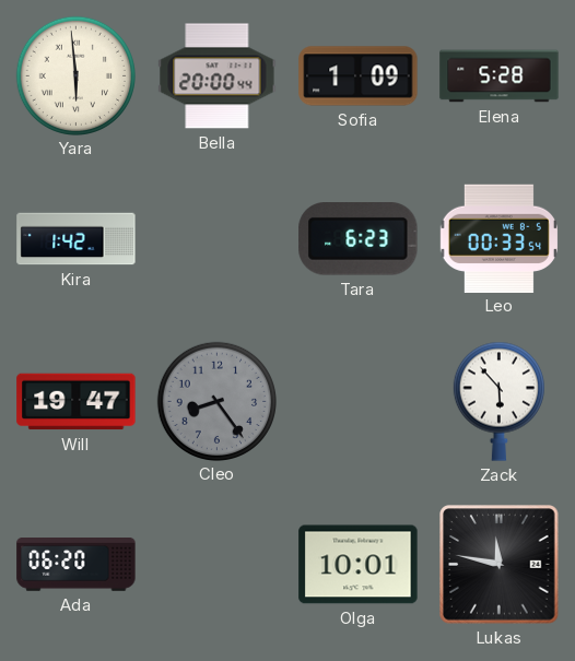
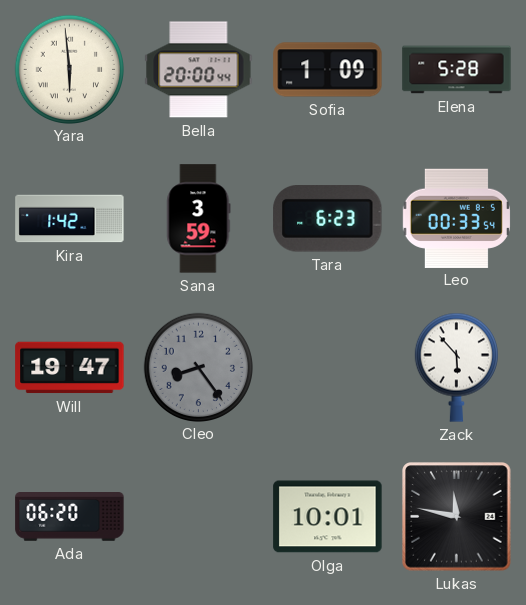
Sana: none -> 3:59 (199, 219)
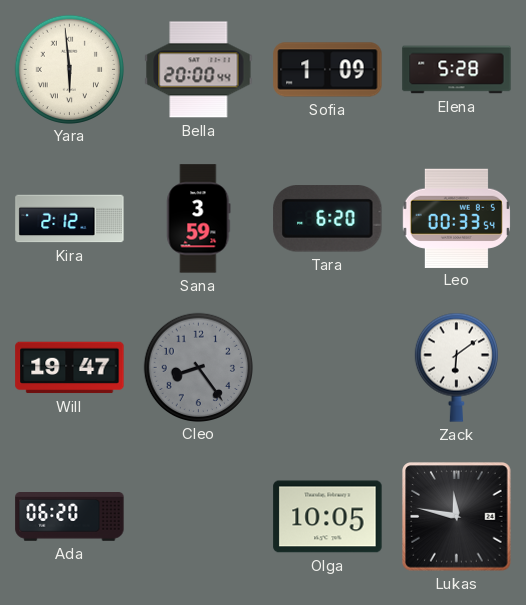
Kira: 1:42 -> 2:12 (70, 219)
Tara: 6:23 -> 6:20 (328, 219)
Zack: 5:53 -> 6:09 (456, 367)
Olga: 10:01 -> 10:05 (328, 517)
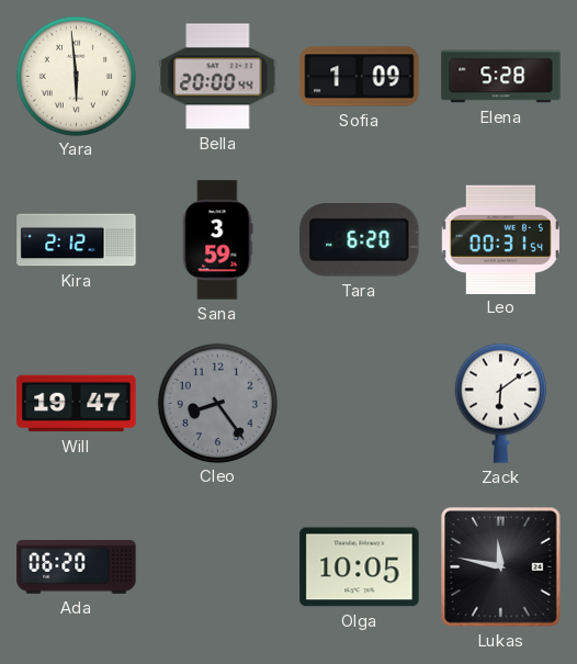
Leo: 00:33 -> 00:31 (500, 239)
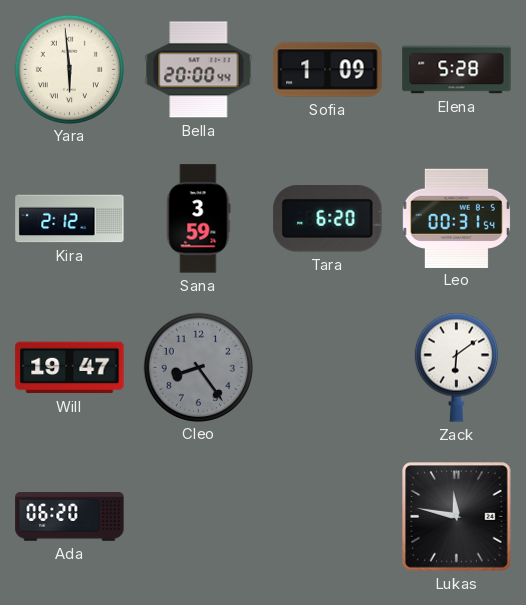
Olga: 10:05 -> none (360, 567)
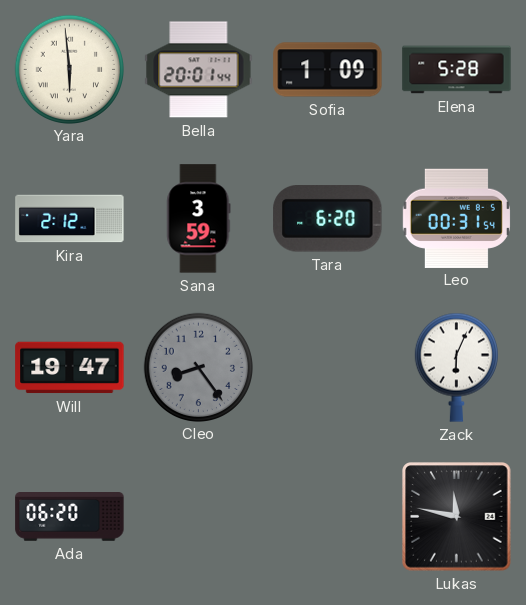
Bella: 20:00 -> 20:01 (199, 70)
Zack: 6:09 -> 6:04 (456, 367)
